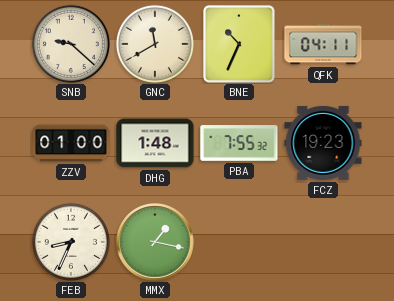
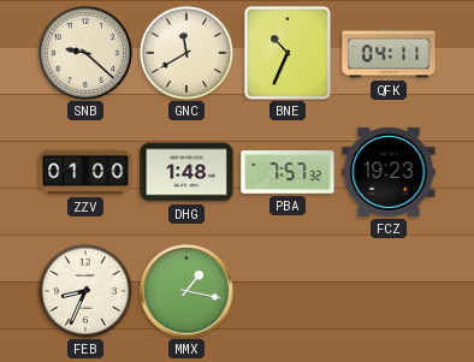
PBA: 7:55 -> 7:57 (288, 172)
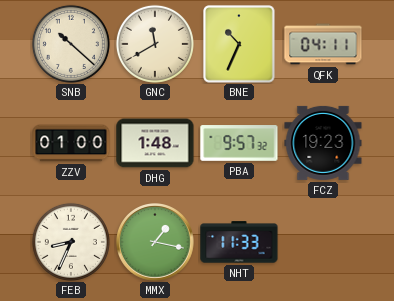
SNB: 9:22 -> 10:22 (71, 44)
PBA: 7:57 -> 9:57 (239, 143)
NHT: none -> 11:33 (239, 242)
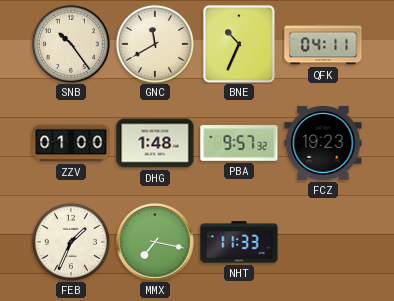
SNB: 10:22 -> 10:24 (71, 44)
FEB: 8:34 -> 1:34 (71, 242)
MMX: 1:17 -> 7:17 (156, 243)
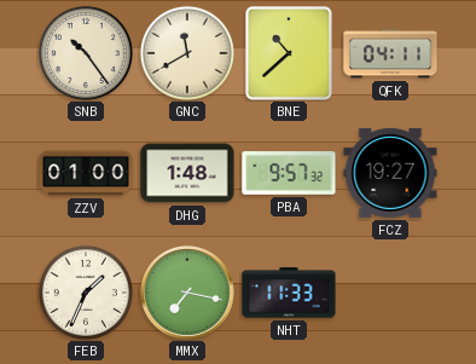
BNE: 10:34 -> 10:38 (289, 53)
FCZ: 19:23 -> 19:27 (390, 173)
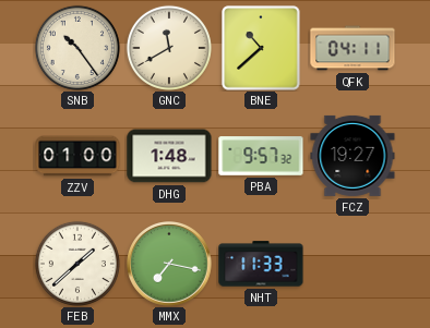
FEB: 1:34 -> 1:38 (77, 264)
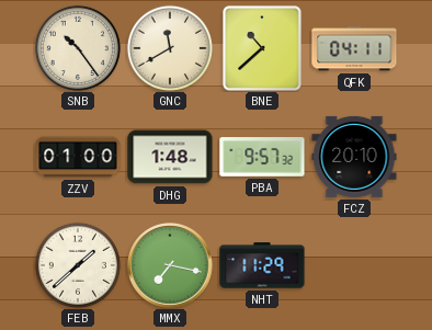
FCZ: 19:27 -> 20:10 (354, 157)
NHT: 11:33 -> 11:29 (262, 265)
